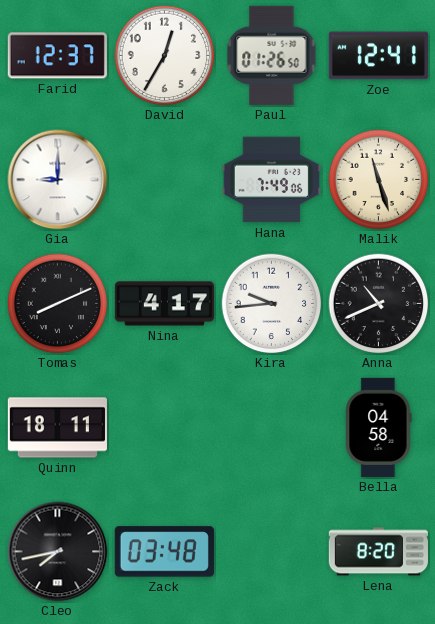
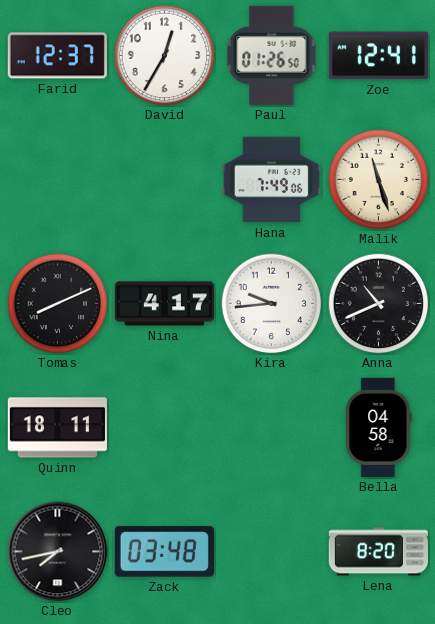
Gia: 9:00 -> none (58, 180)
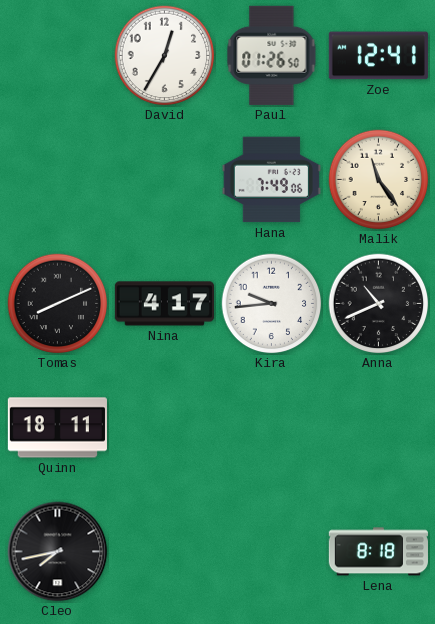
Farid: 12:37 -> none (57, 56)
Malik: 11:27 -> 11:24 (379, 180)
Bella: 04:58 -> none (379, 427)
Zack: 03:48 -> none (164, 552)
Lena: 8:20 -> 8:18 (378, 552)
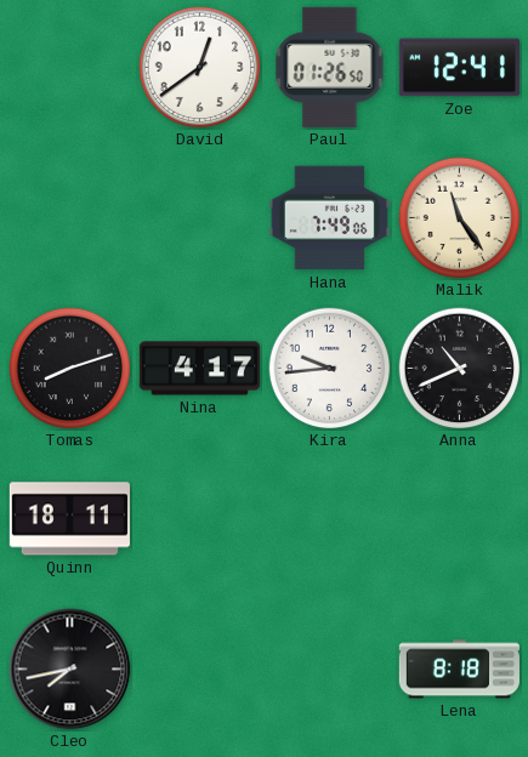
David: 12:35 -> 12:39 (200, 68)
Tomas: 8:11 -> 8:12 (70, 369)
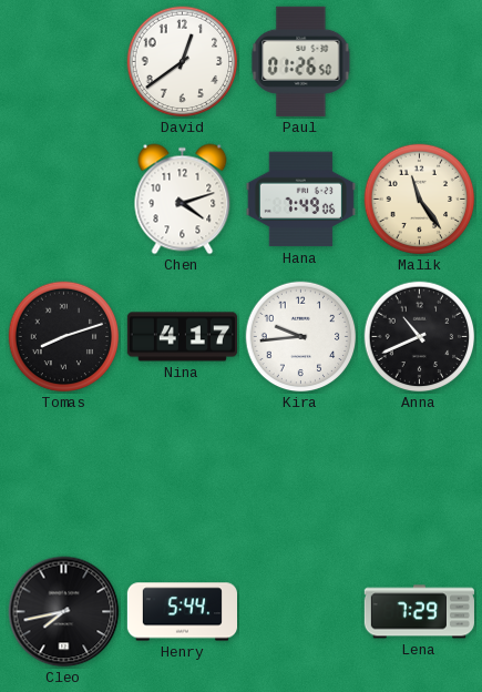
Zoe: 12:41 -> none (459, 68)
Chen: none -> 4:12 (183, 200)
Quinn: 18:11 -> none (69, 519)
Henry: none -> 5:44 (182, 612)
Lena: 8:18 -> 7:29 (419, 612)
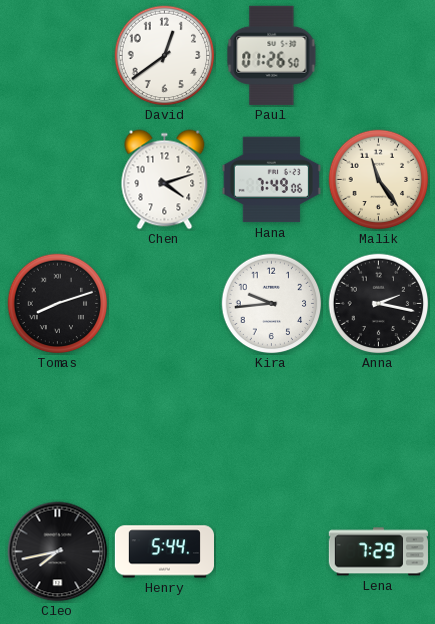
Nina: 4:17 -> none (182, 337)
Anna: 10:41 -> 2:17 (379, 304)
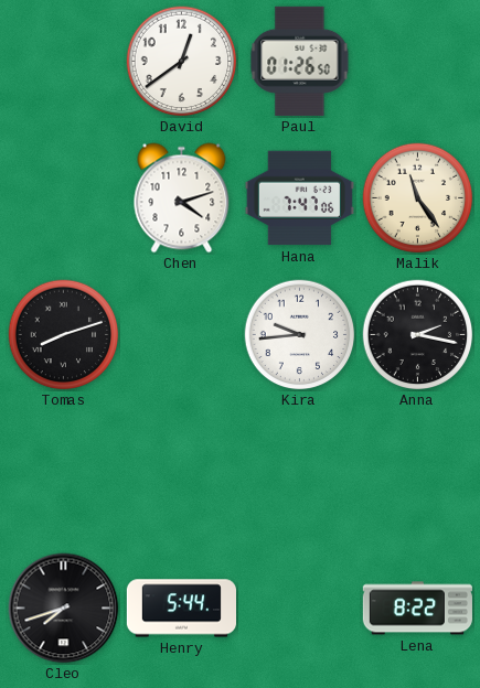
Hana: 7:49 -> 7:47 (299, 198)
Cleo: 7:43 -> 7:42 (64, 609)
Lena: 7:29 -> 8:22 (417, 609)
